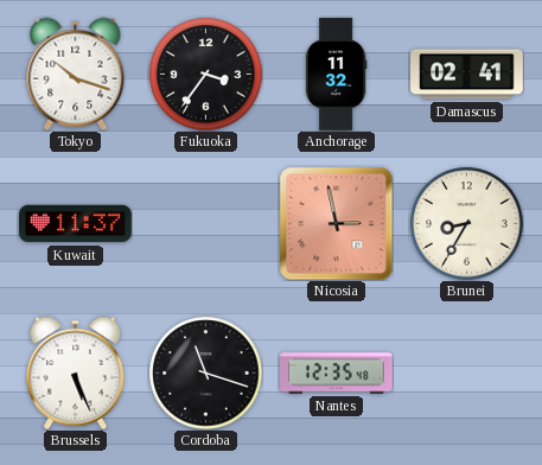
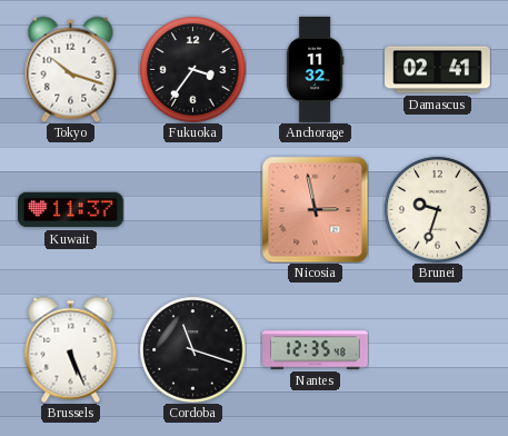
Brunei: 8:35 -> 9:33 (437, 209)
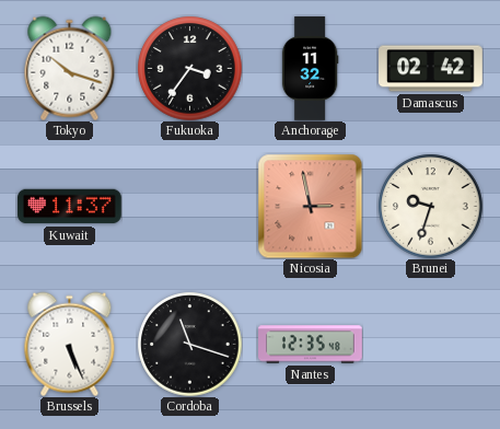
Damascus: 02:41 -> 02:42 (431, 69)
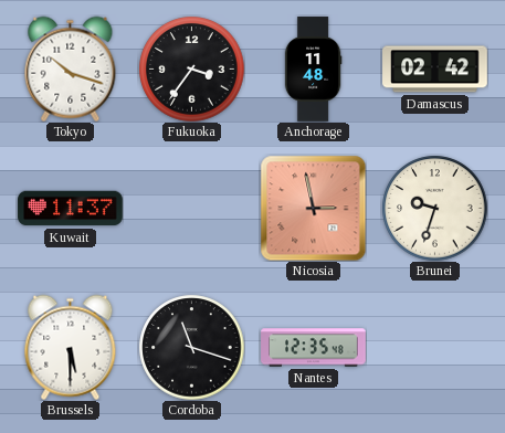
Anchorage: 11:32 -> 11:48 (313, 70)
Brussels: 5:26 -> 5:30 (71, 347)
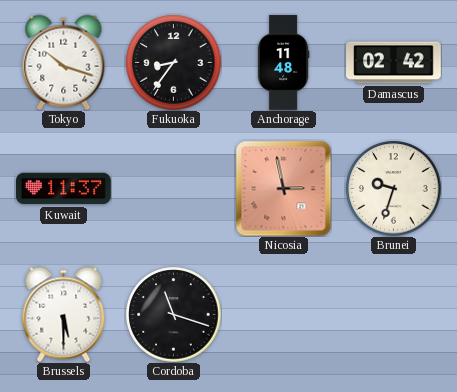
Fukuoka: 3:36 -> 8:36 (173, 62)
Nantes: 12:35 -> none (314, 348)
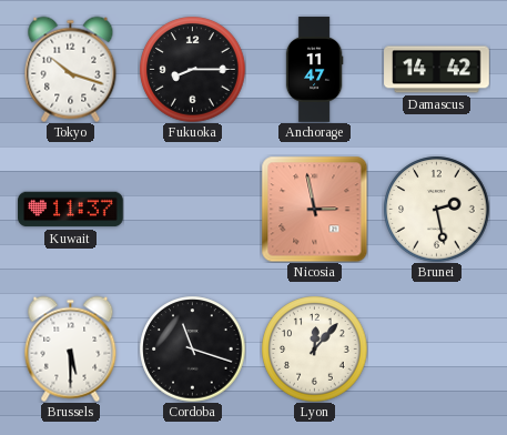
Fukuoka: 8:36 -> 8:15 (192, 69)
Anchorage: 11:48 -> 11:47 (314, 70)
Damascus: 02:42 -> 14:42 (437, 70)
Brunei: 9:33 -> 2:28 (436, 209)
Lyon: none -> 12:07 (314, 348)
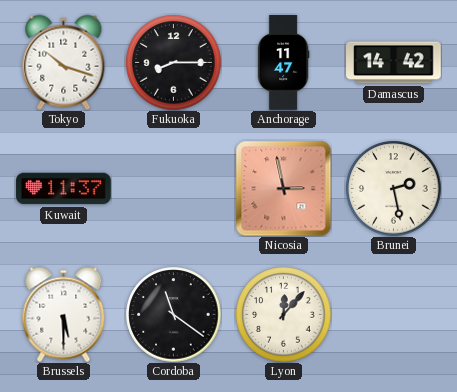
Cordoba: 11:18 -> 11:21 (173, 314)
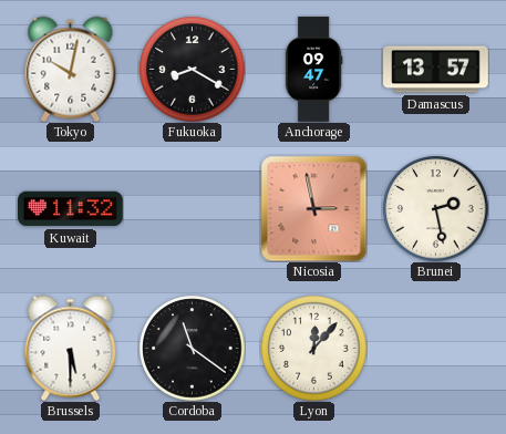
Tokyo: 10:18 -> 10:02 (71, 69)
Fukuoka: 8:15 -> 8:20 (192, 69)
Anchorage: 11:47 -> 09:47 (313, 70)
Damascus: 14:42 -> 13:57 (436, 70)
Kuwait: 11:37 -> 11:32 (71, 209)
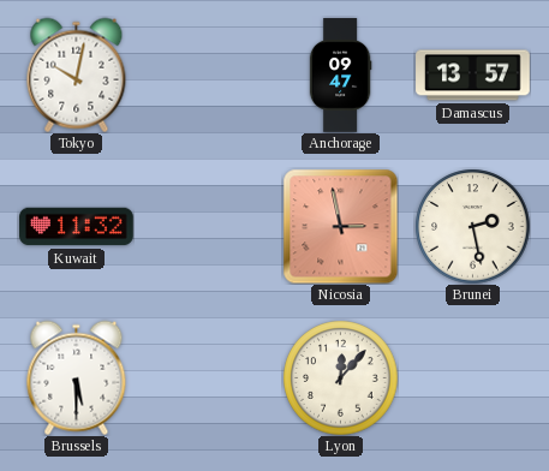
Fukuoka: 8:20 -> none (192, 69)
Cordoba: 11:21 -> none (192, 348)
